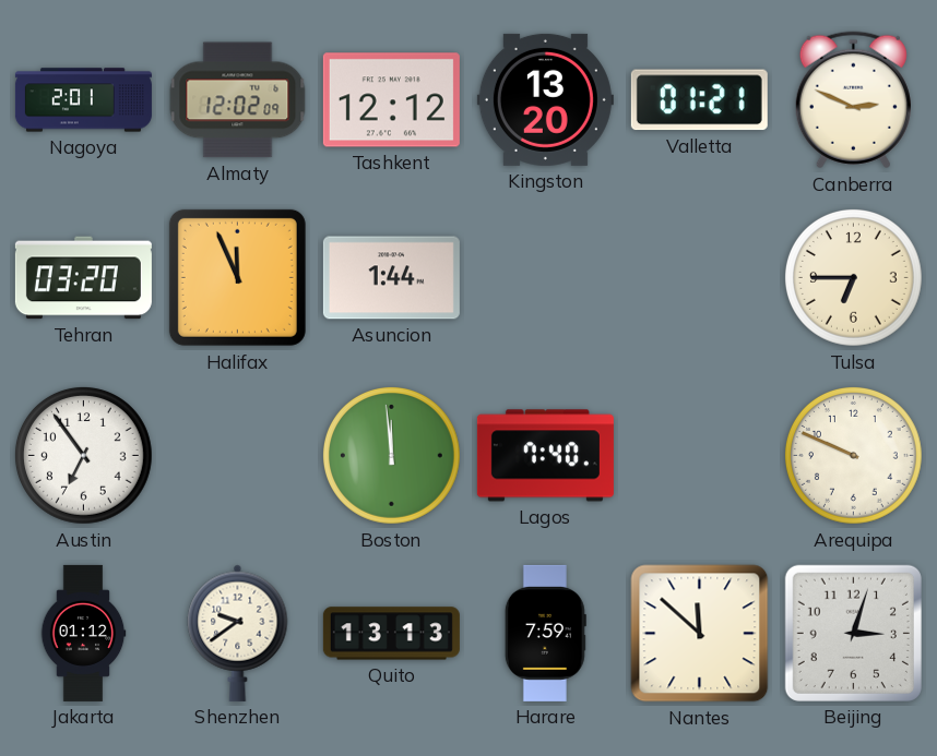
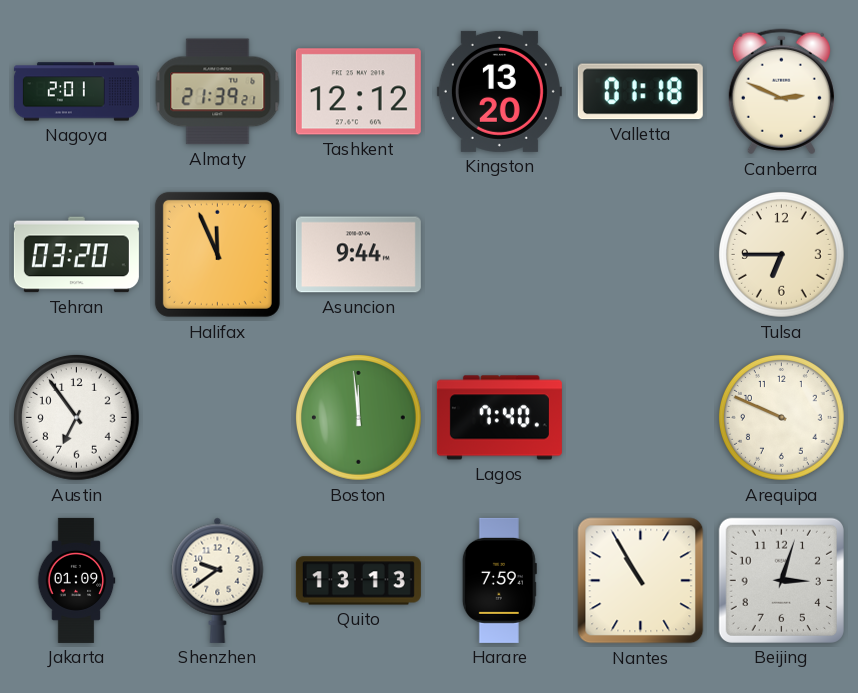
Almaty: 12:02 -> 21:39 (218, 92)
Valletta: 01:21 -> 01:18 (640, 92)
Asuncion: 1:44 -> 9:44 (358, 255)
Jakarta: 01:12 -> 01:09 (76, 580)
Nantes: 11:52 -> 10:55 (641, 581)
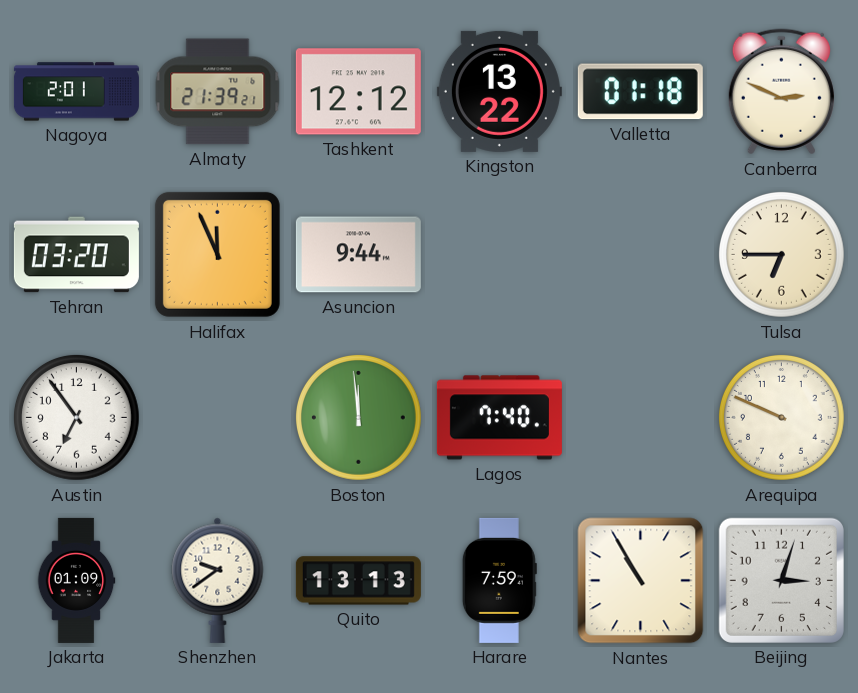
Kingston: 13:20 -> 13:22 (499, 91)
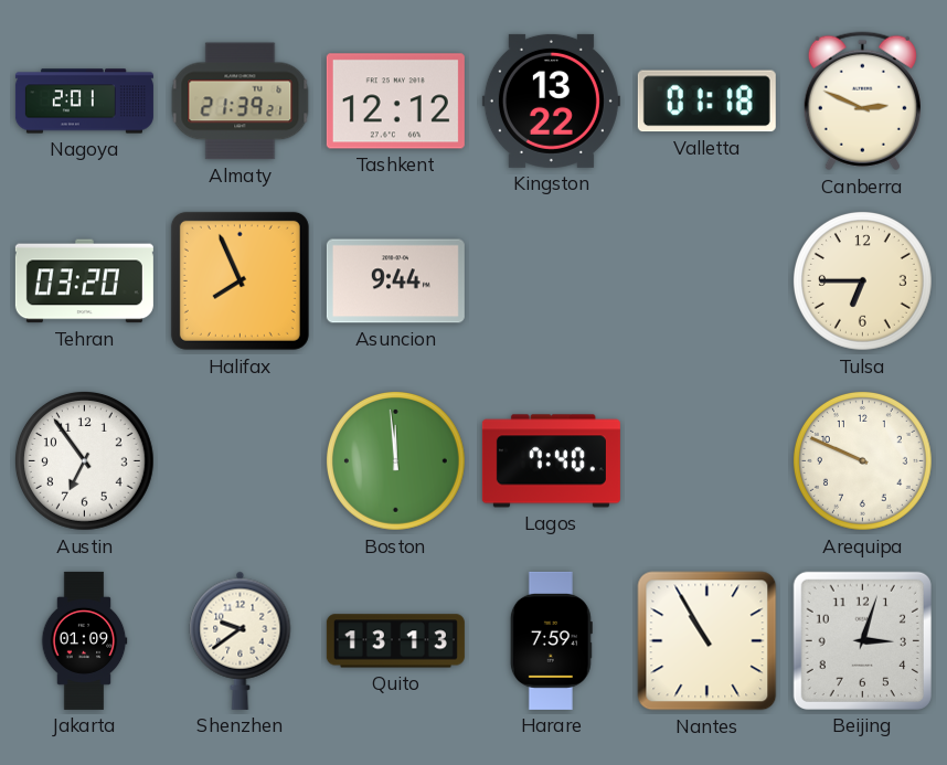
Halifax: 11:56 -> 7:56 (240, 280)
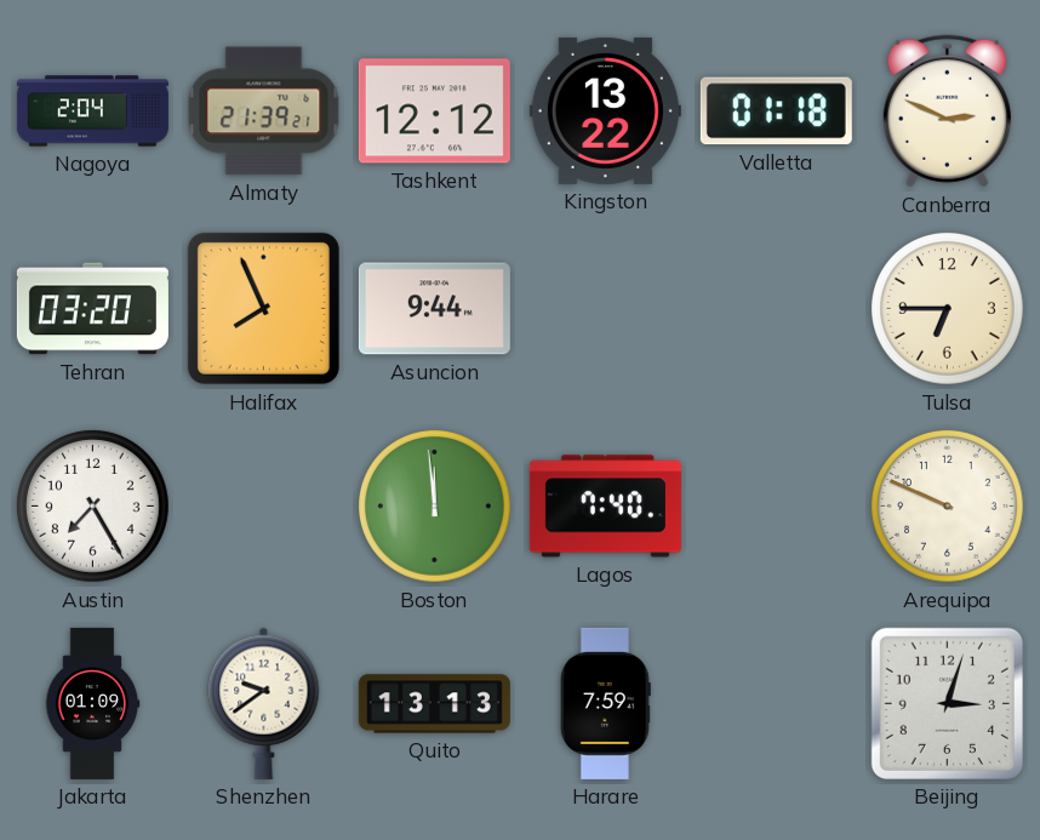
Nagoya: 2:01 -> 2:04 (92, 112)
Austin: 6:54 -> 7:25 (92, 505)
Nantes: 10:55 -> none (707, 641)
